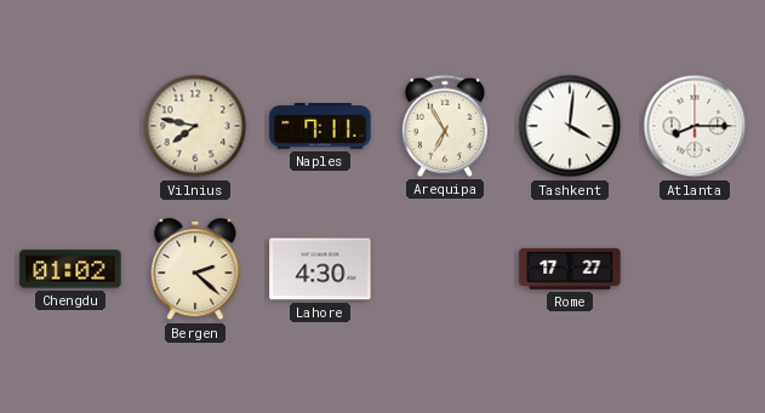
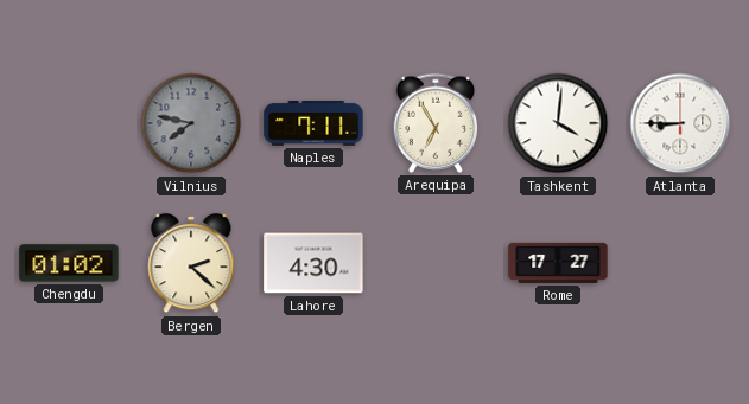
Vilnius dial: cream -> grey (191, 123)
Atlanta: 8:15 -> 8:45 (680, 123)
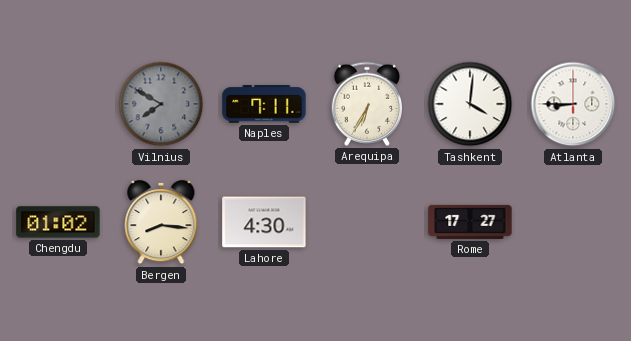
Vilnius: 7:47 -> 7:50 (161, 104)
Arequipa: 6:55 -> 6:35 (366, 104)
Bergen: 2:22 -> 8:16 (161, 222)
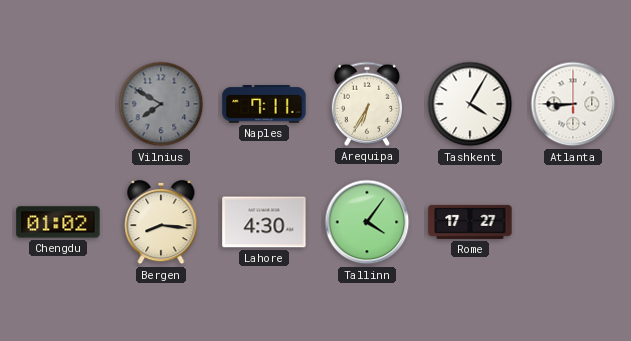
Tashkent: 4:01 -> 4:05 (470, 104)
Tallinn: none -> 4:06 (367, 222)
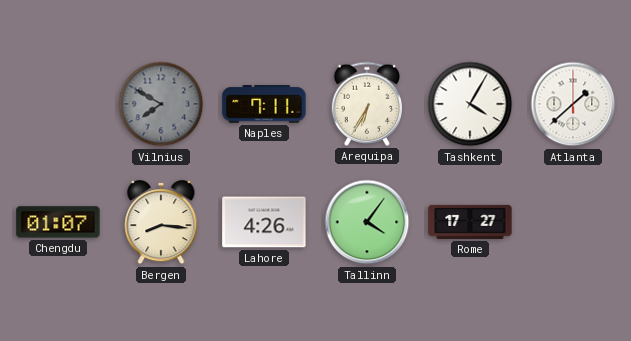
Atlanta: 8:45 -> 1:38 (573, 104)
Chengdu: 01:02 -> 01:07 (58, 222)
Lahore: 4:30 -> 4:26 (264, 222)
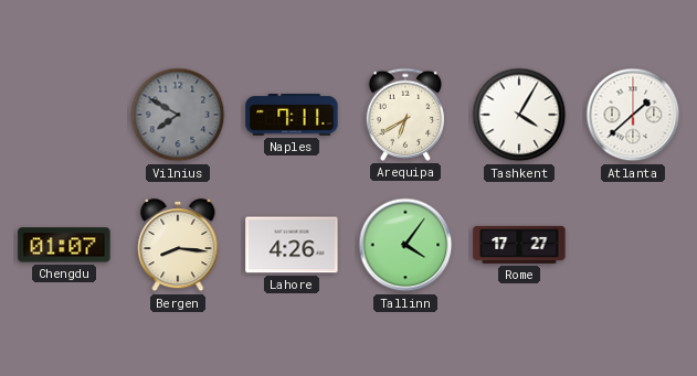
Arequipa: 6:35 -> 6:40 (404, 115)
